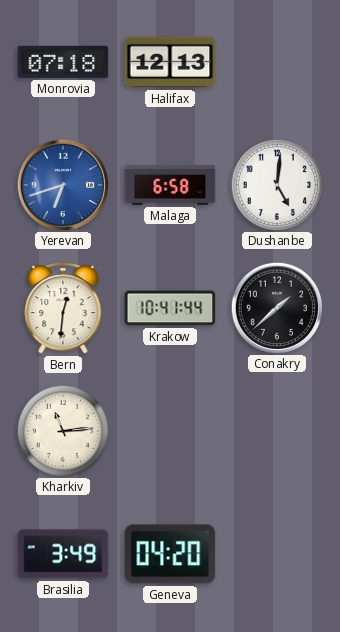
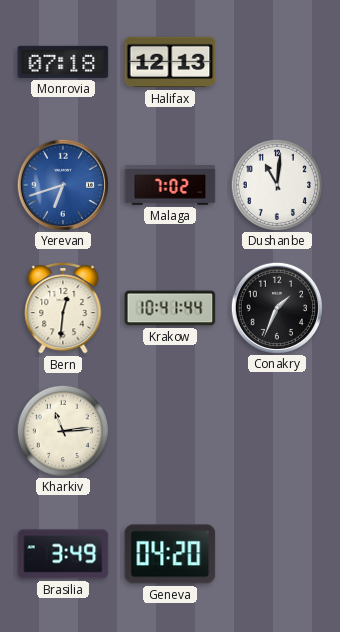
Malaga: 6:58 -> 7:02 (170, 185)
Dushanbe: 5:01 -> 11:01 (276, 184)
Conakry: 1:38 -> 1:34 (276, 307)
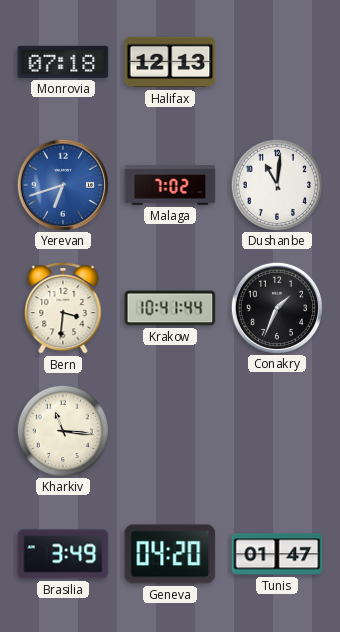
Bern: 12:31 -> 3:31 (63, 309)
Kharkiv: 11:14 -> 11:16 (62, 430)
Tunis: none -> 01:47 (277, 554)
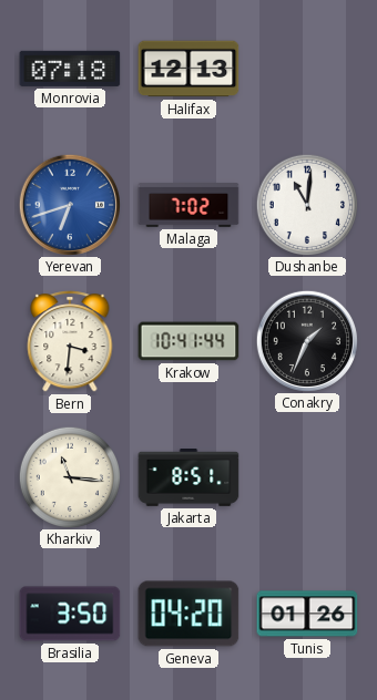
Jakarta: none -> 8:51 (188, 478)
Brasilia: 3:49 -> 3:50 (70, 614)
Tunis: 01:47 -> 01:26 (307, 614)
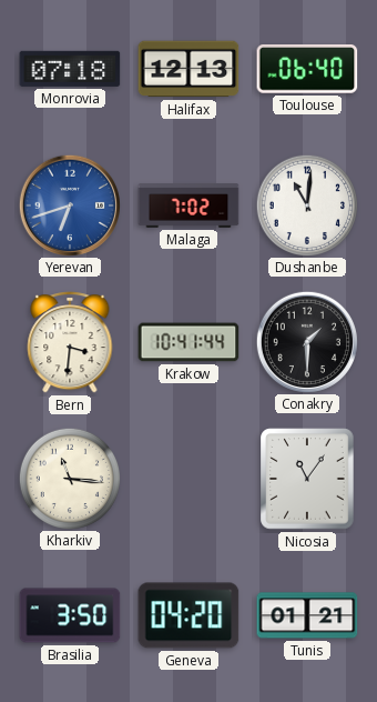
Toulouse: none -> 06:40 (307, 70)
Conakry: 1:34 -> 1:30 (306, 341)
Jakarta: 8:51 -> none (188, 478)
Nicosia: none -> 11:06 (307, 479)
Tunis: 01:26 -> 01:21 (307, 615)
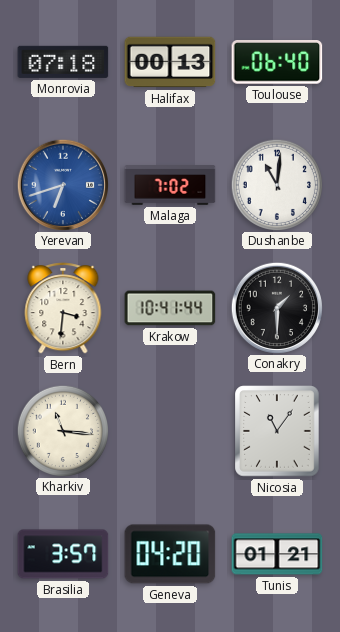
Halifax: 12:13 -> 00:13 (170, 62)
Brasilia: 3:50 -> 3:57 (63, 554)
